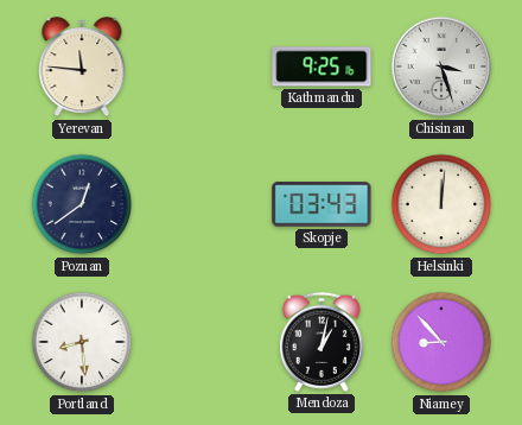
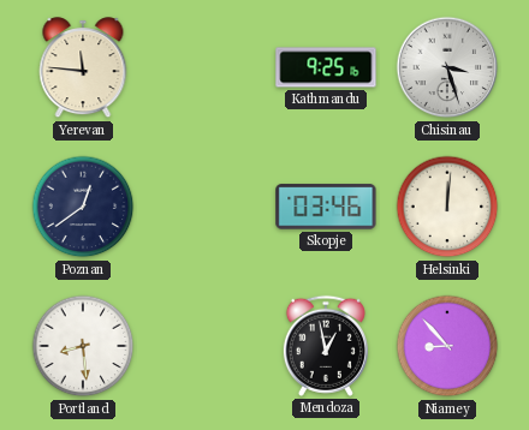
Skopje: 03:43 -> 03:46 (326, 207)
Mendoza: 1:02 -> 12:58 (326, 346)
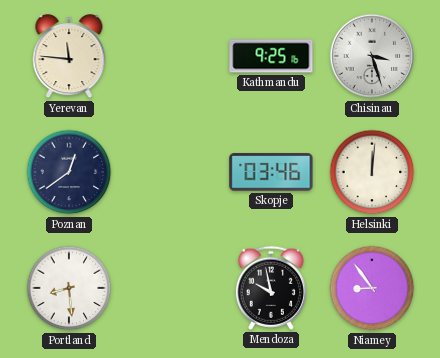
Mendoza: 12:58 -> 9:58 (271, 288)
Niamey: 8:53 -> 8:54 (372, 288)
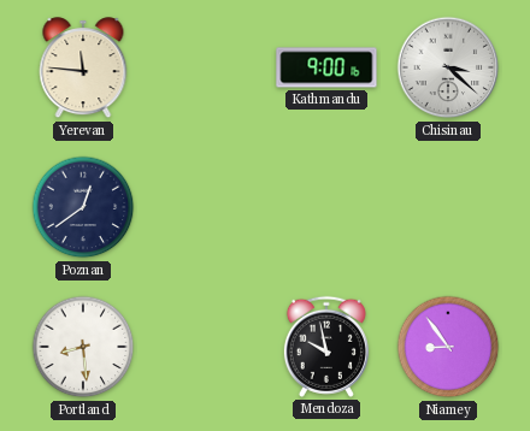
Kathmandu: 9:25 -> 9:00 (326, 67)
Chisinau: 3:27 -> 3:22 (448, 67)
Skopje: 03:46 -> none (271, 172)
Helsinki: 12:01 -> none (372, 172)
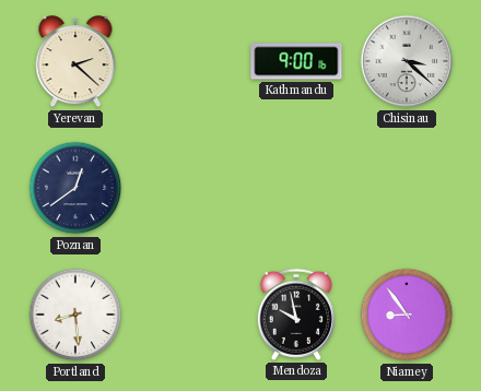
Yerevan: 11:46 -> 2:22 (75, 62)
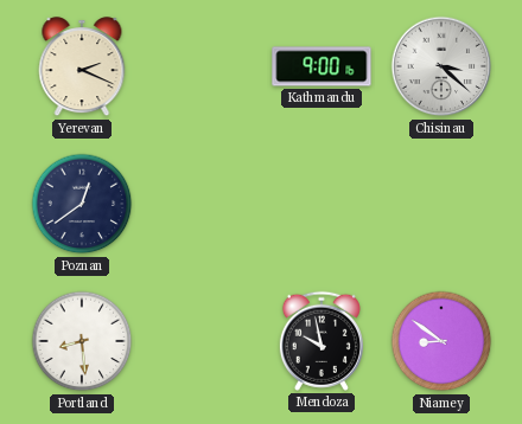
Yerevan: 2:22 -> 2:19 (82, 68)
Niamey: 8:54 -> 8:51 (441, 341)
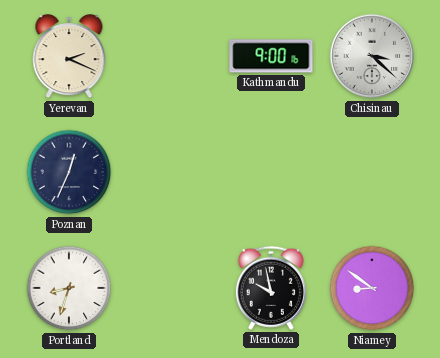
Poznan: 12:39 -> 12:34 (69, 172)
Portland: 8:29 -> 8:33 (69, 288)
